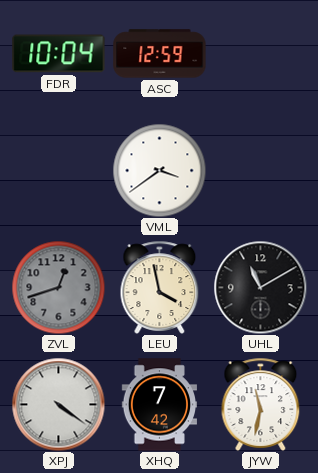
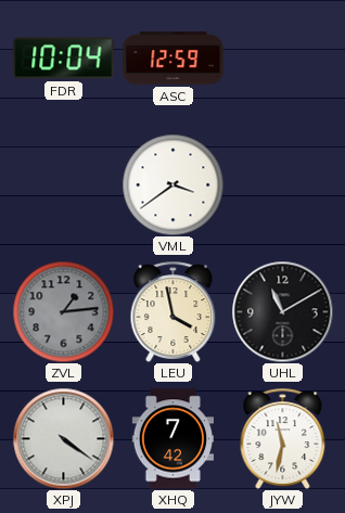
ZVL: 12:42 -> 1:14 (63, 311)
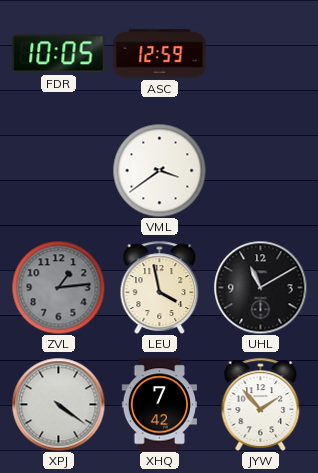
FDR: 10:04 -> 10:05 (59, 54)
JYW: 11:32 -> 1:53 (261, 404)
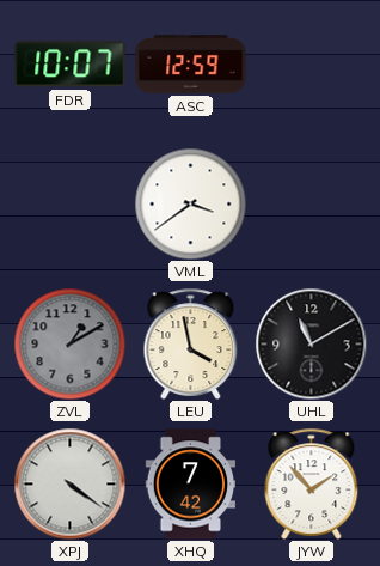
FDR: 10:05 -> 10:07 (71, 65)
ZVL: 1:14 -> 1:10 (69, 343)
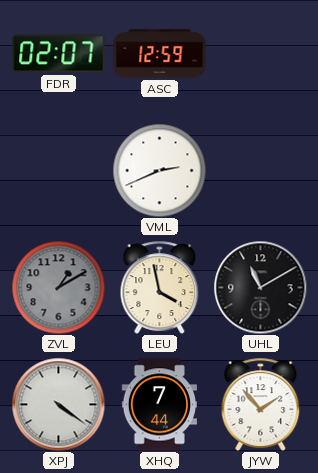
FDR: 10:07 -> 02:07 (59, 54)
VML: 3:39 -> 2:41 (159, 170)
XHQ: 7:42 -> 7:44 (159, 405)
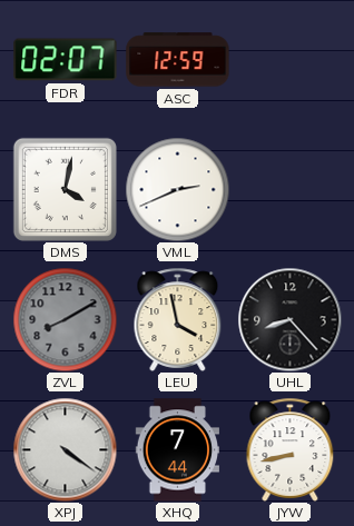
DMS: none -> 4:02 (65, 189)
ZVL: 1:10 -> 8:10 (65, 319)
UHL: 11:10 -> 8:23 (289, 319)
JYW: 1:53 -> 8:43 (291, 449)
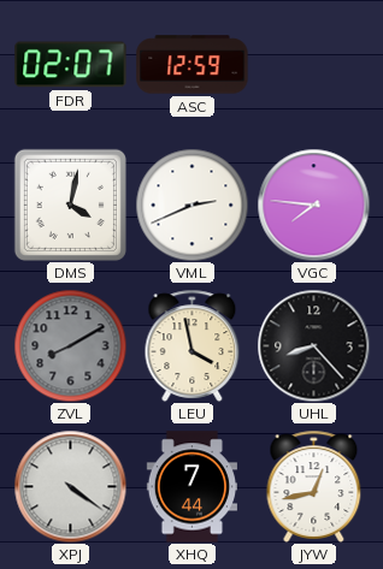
VGC: none -> 7:46 (313, 205)
JYW: 8:43 -> 12:43 (314, 486)
